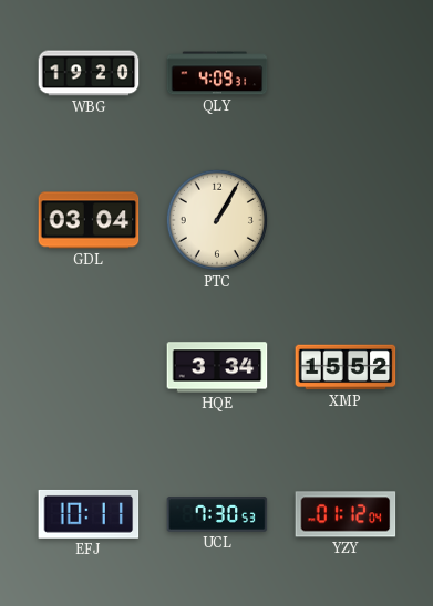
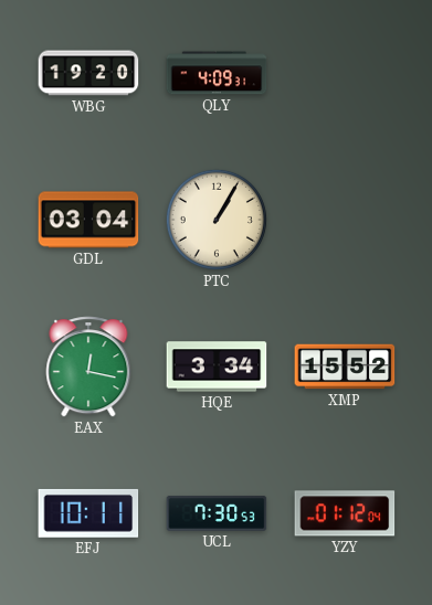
EAX: none -> 12:17 (88, 367)
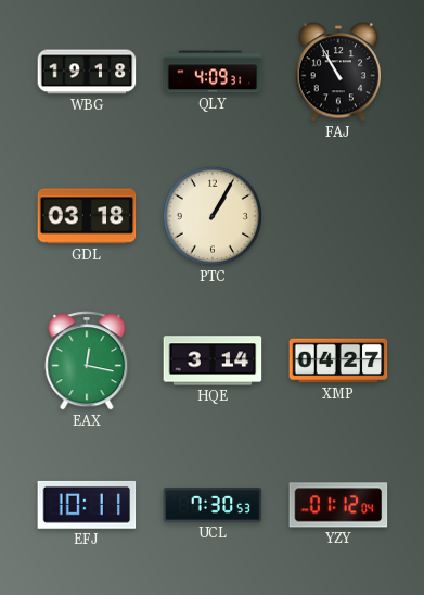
WBG: 19:20 -> 19:18 (87, 72)
FAJ: none -> 10:55 (338, 72)
GDL: 03:04 -> 03:18 (87, 216)
HQE: 3:34 -> 3:14 (213, 360)
XMP: 15:52 -> 04:27 (338, 360)
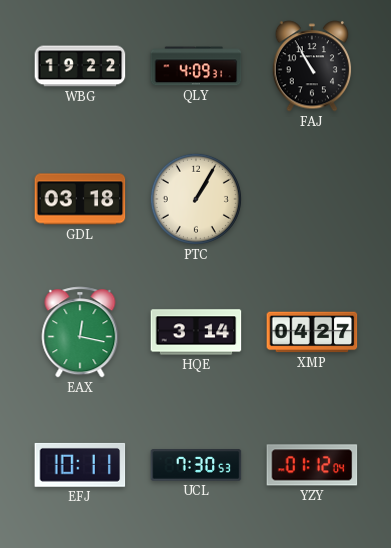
WBG: 19:18 -> 19:22 (80, 66)
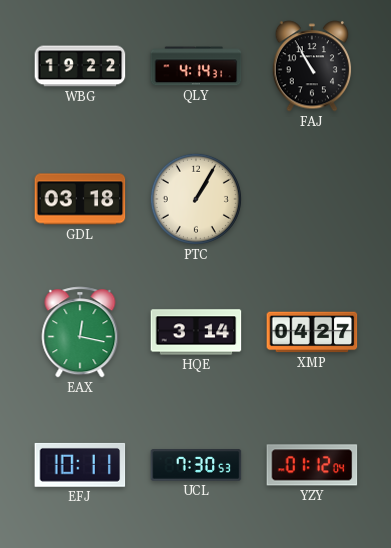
QLY: 4:09 -> 4:14 (196, 66)
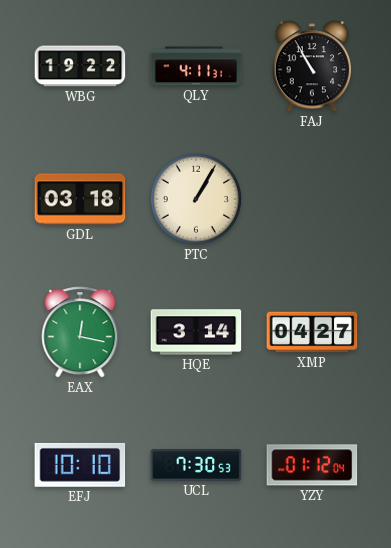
QLY: 4:14 -> 4:11 (196, 66)
EFJ: 10:11 -> 10:10 (80, 465)
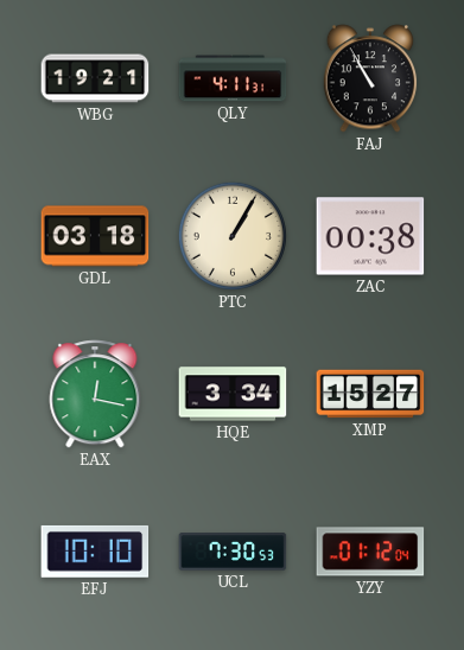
WBG: 19:22 -> 19:21 (95, 78)
ZAC: none -> 00:38 (370, 236)
HQE: 3:14 -> 3:34 (233, 394)
XMP: 04:27 -> 15:27 (370, 394)
